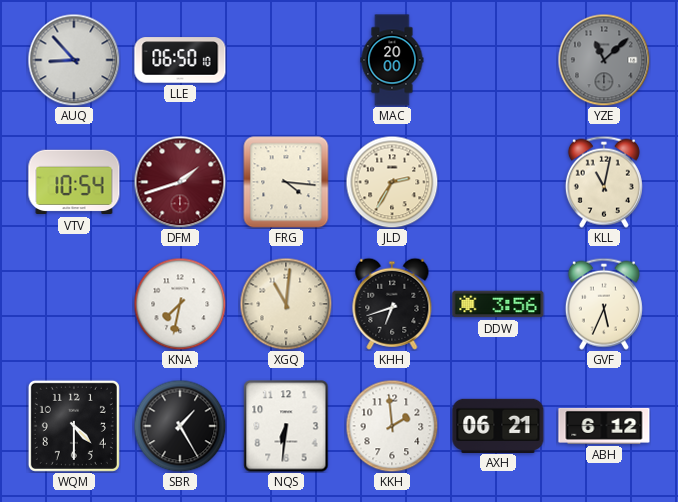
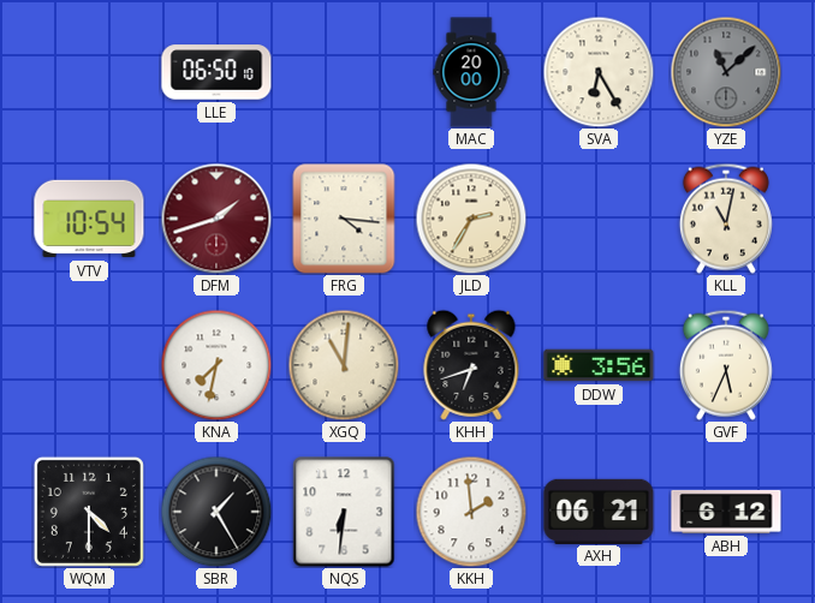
AUQ: 8:53 -> none (74, 60)
SVA: none -> 6:25 (599, 72)
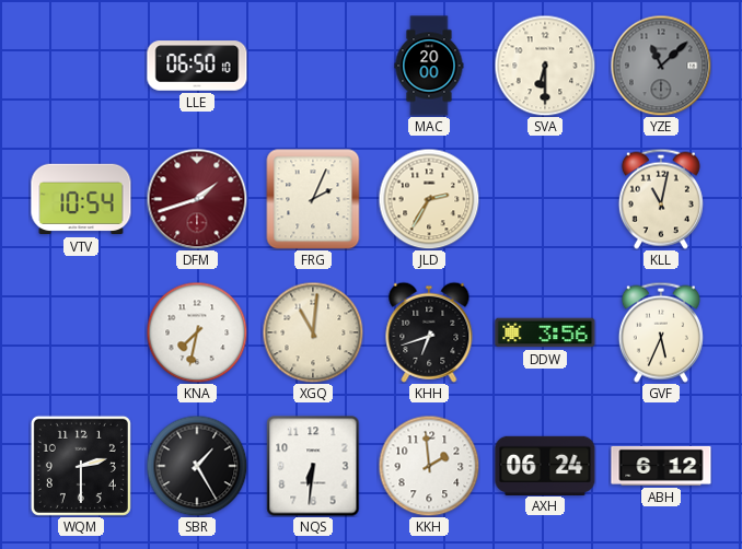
SVA: 6:25 -> 6:30 (545, 66)
FRG: 4:16 -> 2:04 (313, 199)
WQM: 4:30 -> 2:30 (81, 466)
AXH: 06:21 -> 06:24 (545, 465)
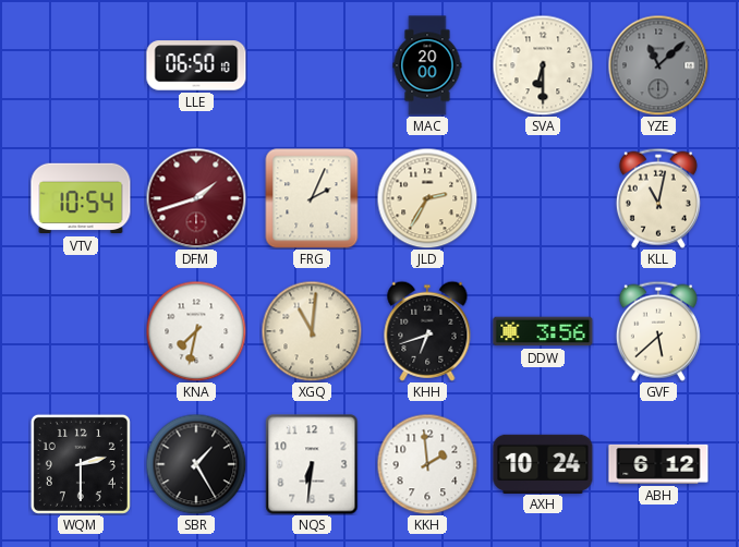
GVF: 5:34 -> 5:38 (658, 331)
AXH: 06:24 -> 10:24 (543, 463)
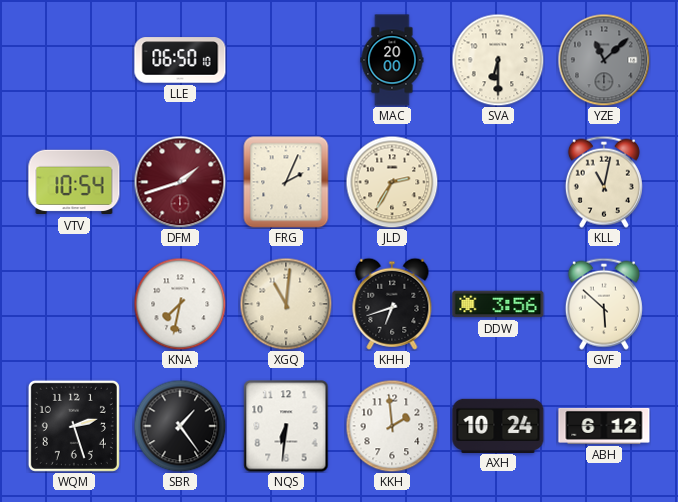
GVF: 5:38 -> 5:52 (604, 304)
WQM: 2:30 -> 2:27 (74, 426)
SBR: 1:25 -> 1:24 (180, 426)
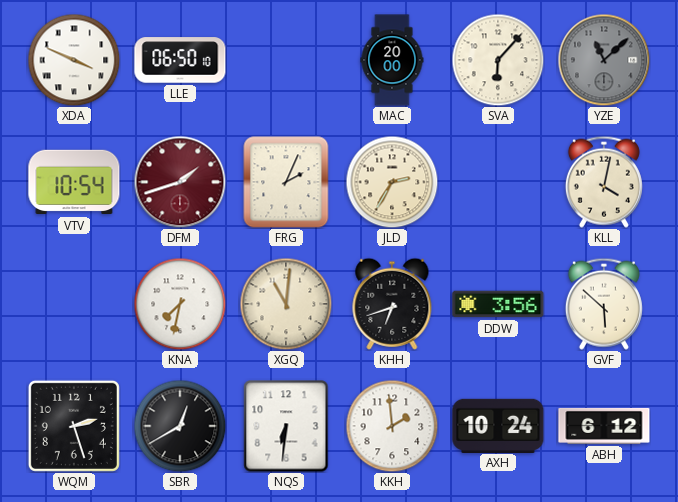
XDA: none -> 3:49 (74, 60)
SVA: 6:30 -> 6:07 (498, 60)
KLL: 11:02 -> 4:02 (604, 182)
SBR: 1:24 -> 12:40 (180, 426)
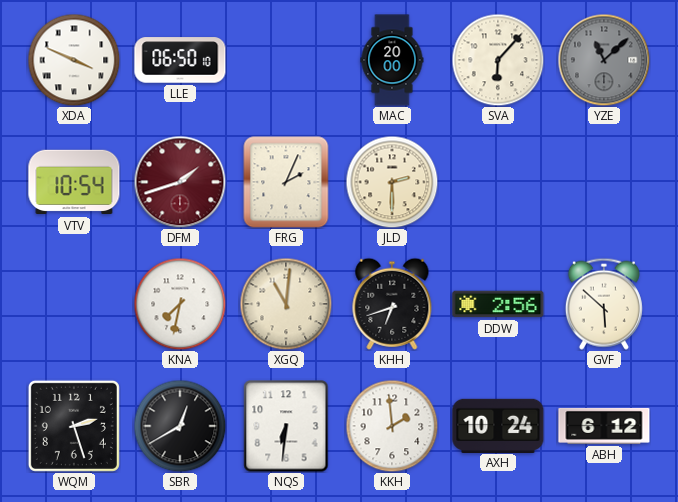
JLD: 2:35 -> 2:30 (392, 182)
KLL: 4:02 -> none (604, 182)
DDW: 3:56 -> 2:56 (498, 304)
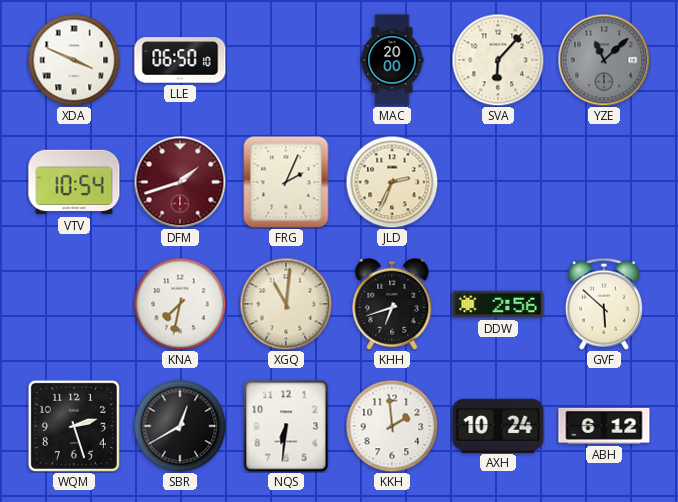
JLD: 2:30 -> 2:34 (392, 182)
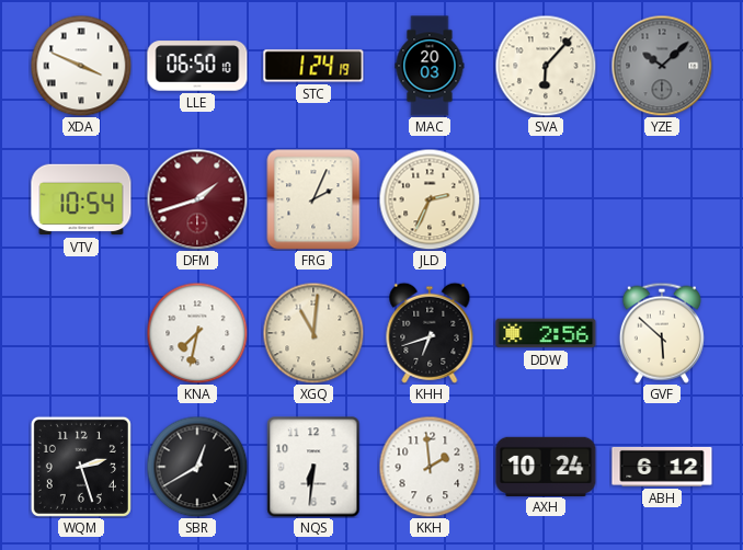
STC: none -> 1:24 (313, 66)
MAC: 20:00 -> 20:03 (430, 66)
YZE: 11:08 -> 10:08 (662, 66)
